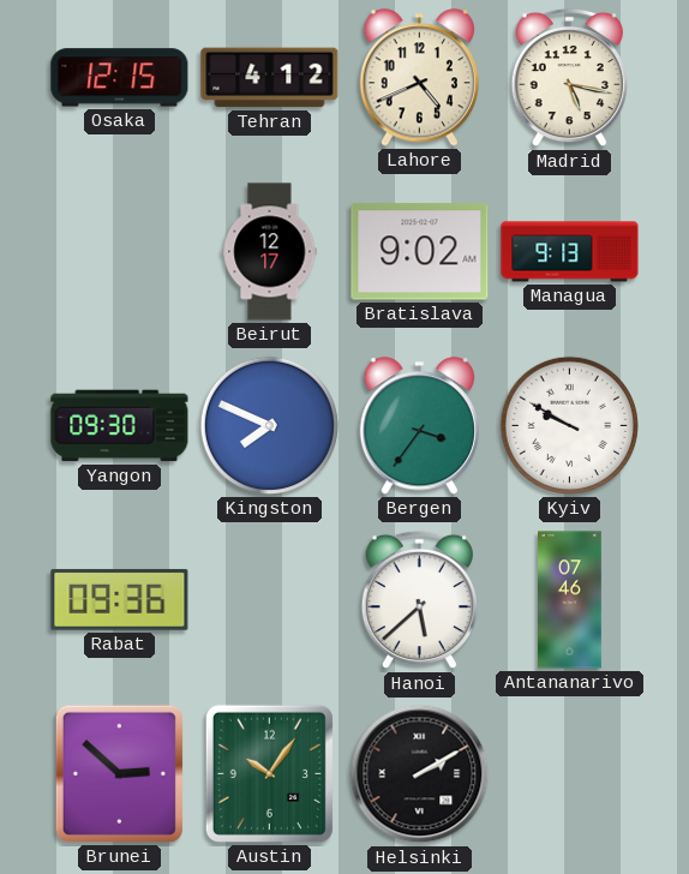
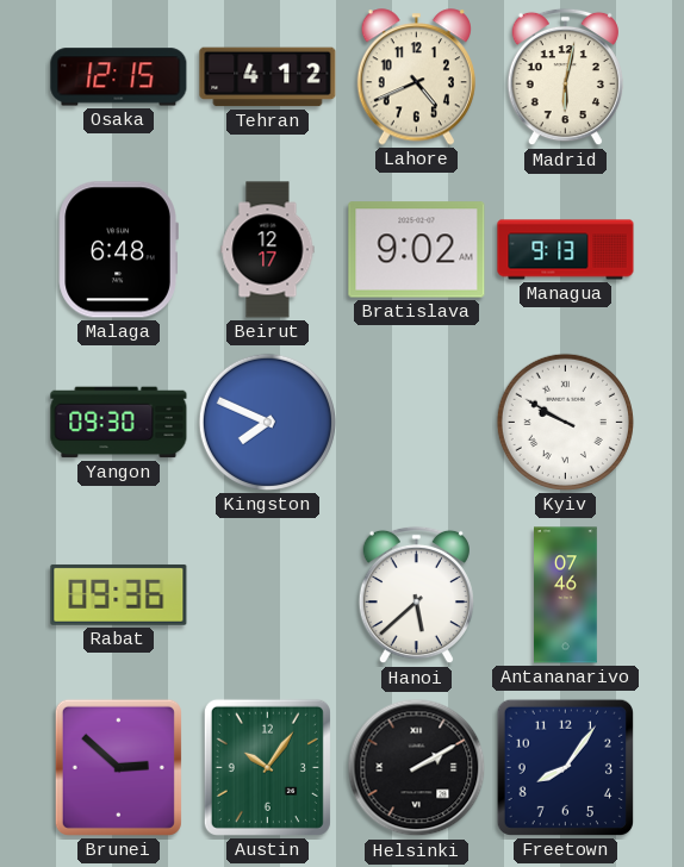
Madrid: 5:17 -> 6:02 (565, 77)
Malaga: none -> 6:48 (118, 250)
Bergen: 3:36 -> none (419, 426)
Freetown: none -> 8:06 (565, 767)
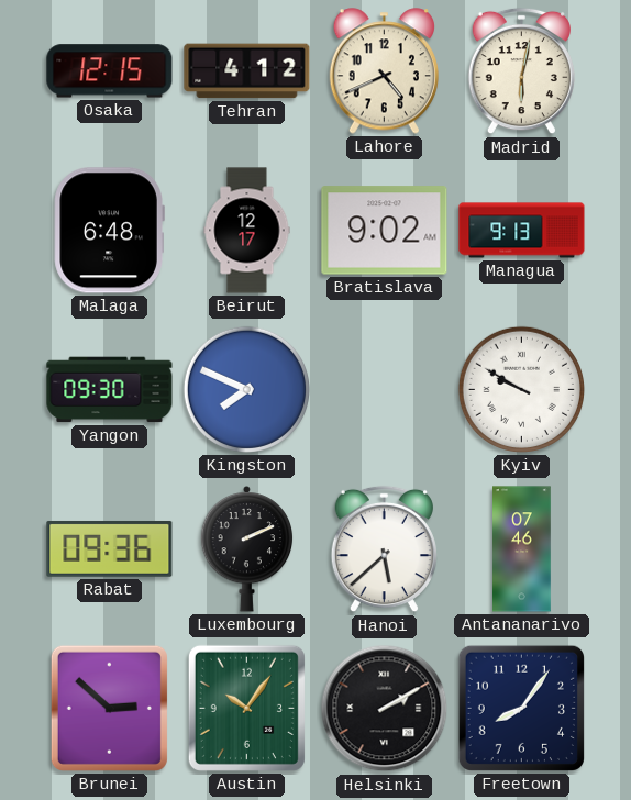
Luxembourg: none -> 2:11 (247, 549)
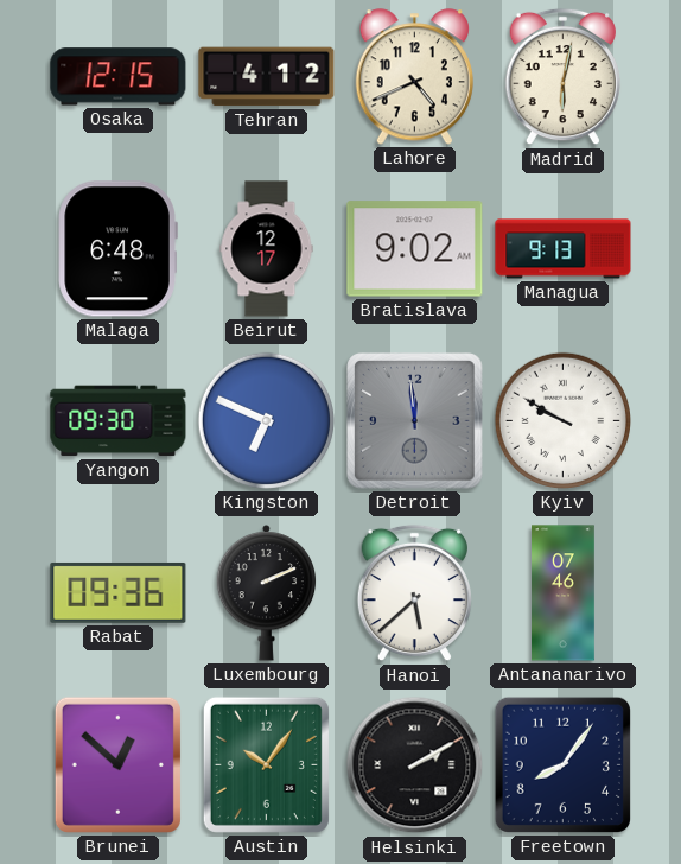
Kingston: 7:49 -> 6:49 (266, 420)
Detroit: none -> 11:59 (415, 421)
Brunei: 2:52 -> 12:52 (117, 764)
